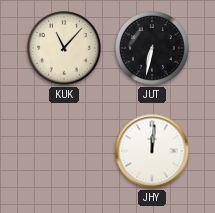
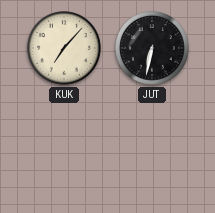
KUK: 11:07 -> 7:07 (64, 48)
JHY: 12:01 -> none (152, 151)
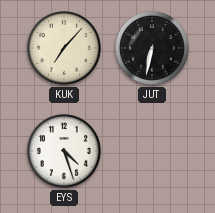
EYS: none -> 4:27 (64, 151)
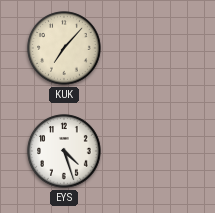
JUT: 6:32 -> none (152, 48)
